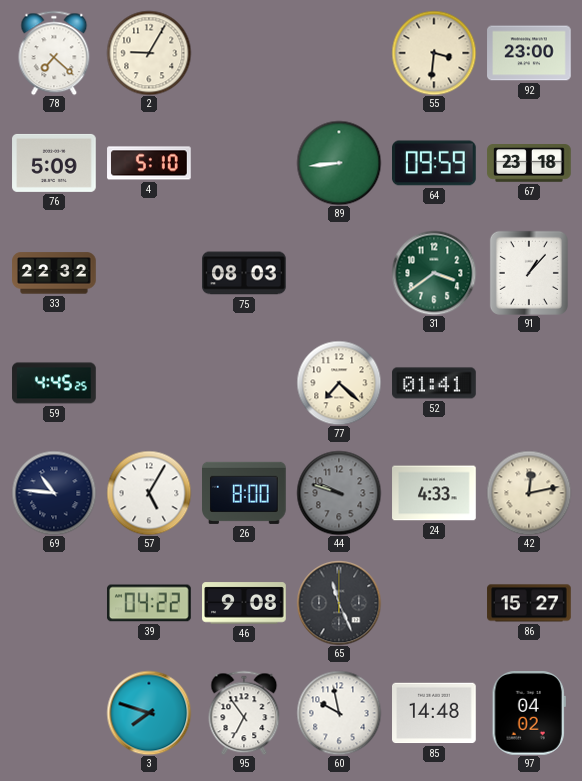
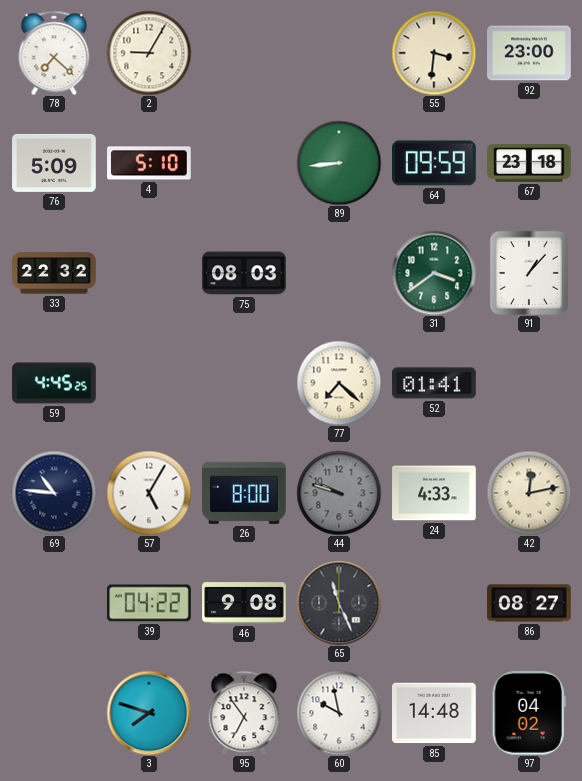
86: 15:27 -> 08:27 (529, 603)
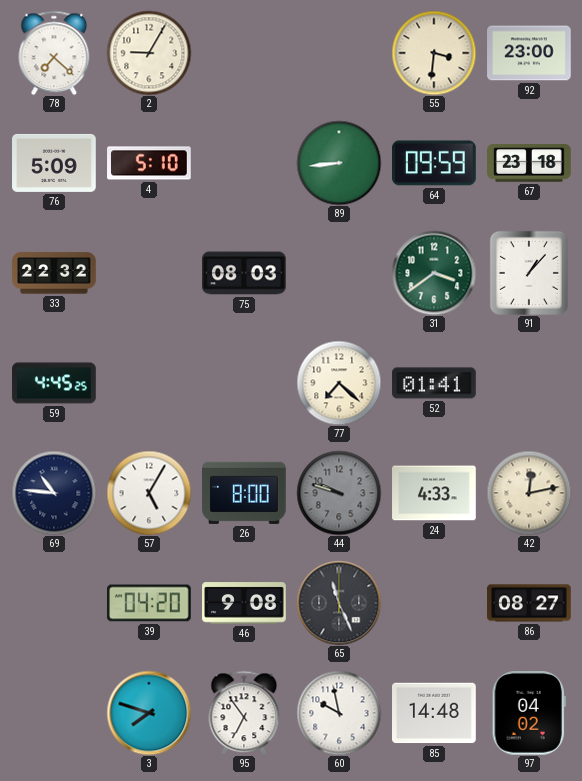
39: 04:22 -> 04:20 (150, 603)
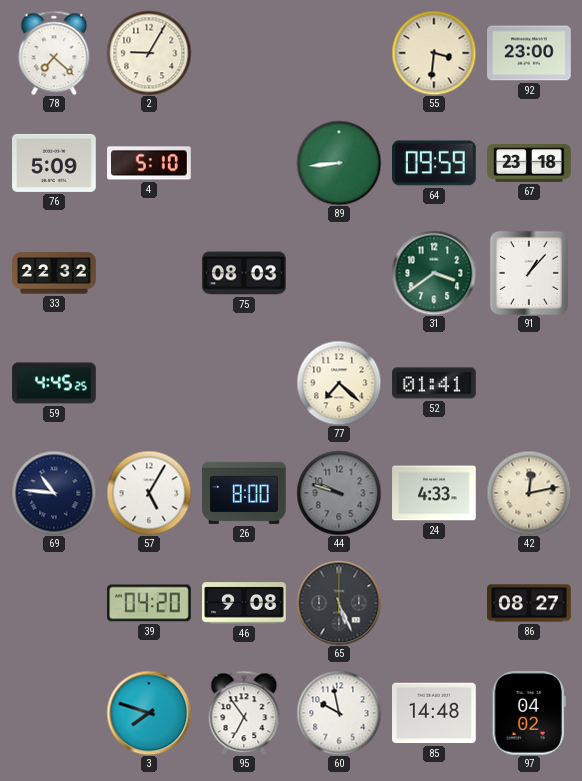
65: 11:26 -> 5:26 (339, 603)
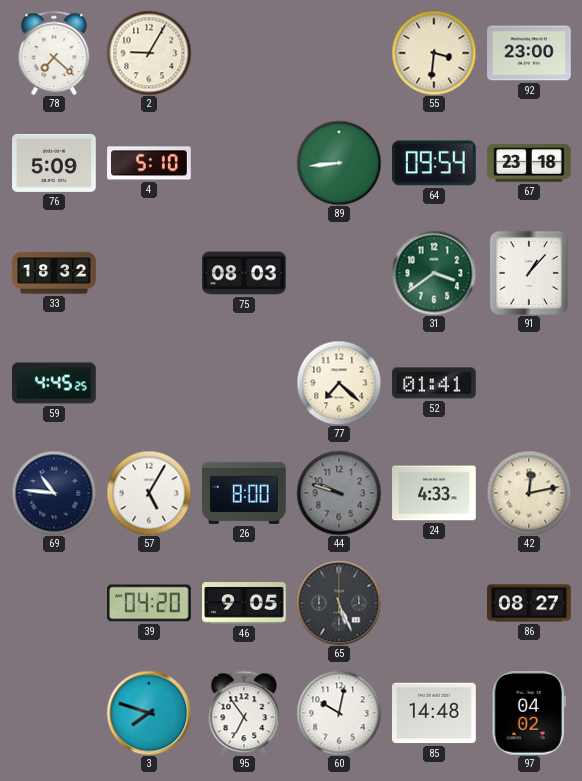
64: 09:59 -> 09:54 (435, 163)
33: 22:32 -> 18:32 (54, 273)
46: 9:08 -> 9:05 (244, 603)
60: 9:58 -> 10:02 (339, 713)
